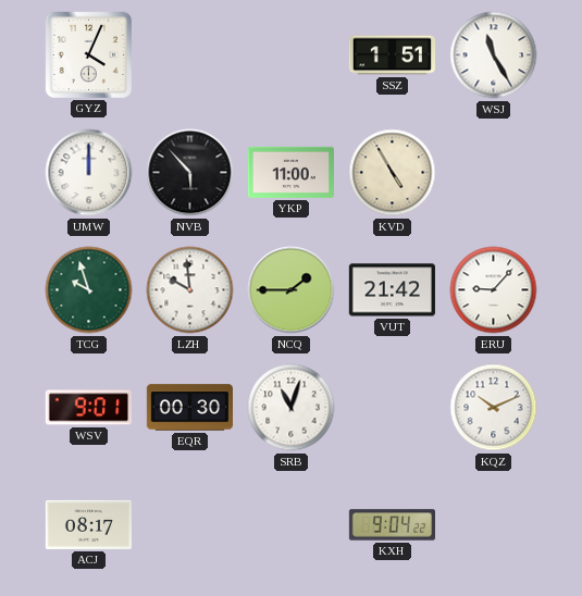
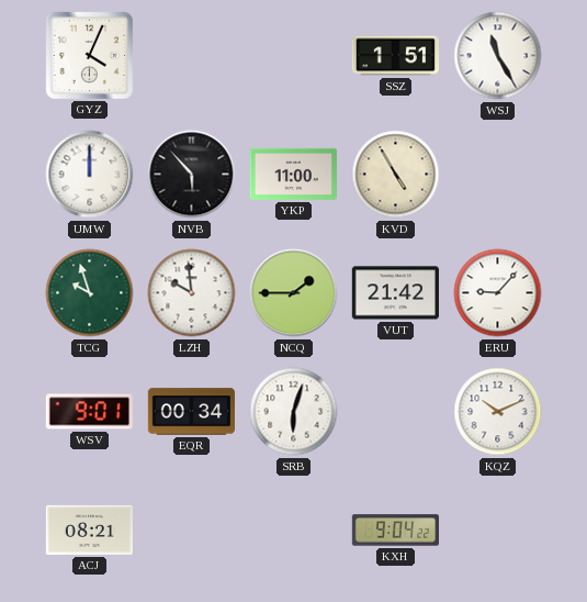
EQR: 00:30 -> 00:34 (191, 412)
SRB: 11:03 -> 6:03 (294, 412)
ACJ: 08:17 -> 08:21 (89, 529)
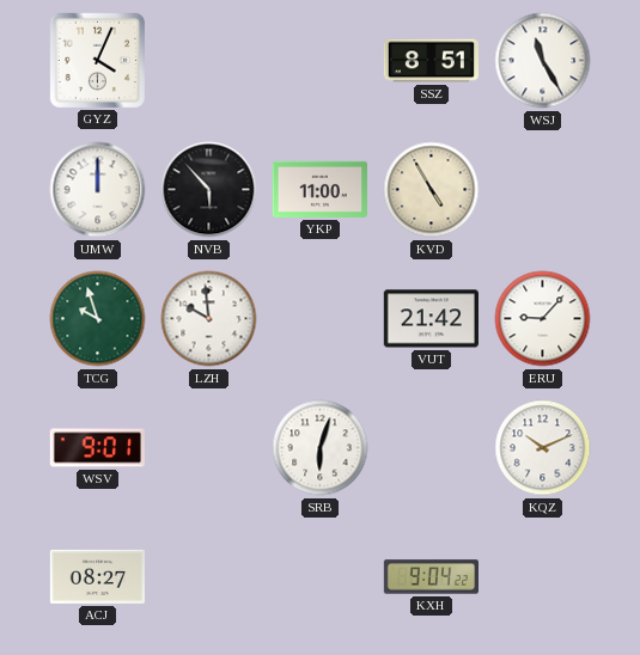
SSZ: 1:51 -> 8:51 (431, 61)
NCQ: 1:45 -> none (294, 293)
EQR: 00:34 -> none (191, 412)
ACJ: 08:21 -> 08:27 (97, 576)
